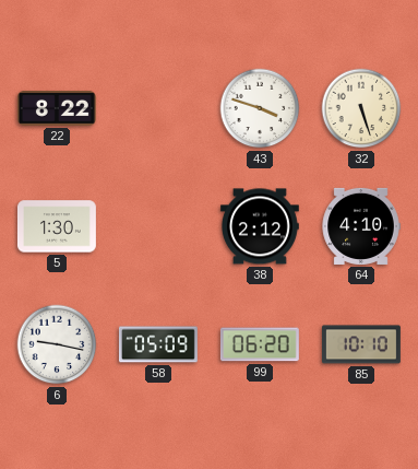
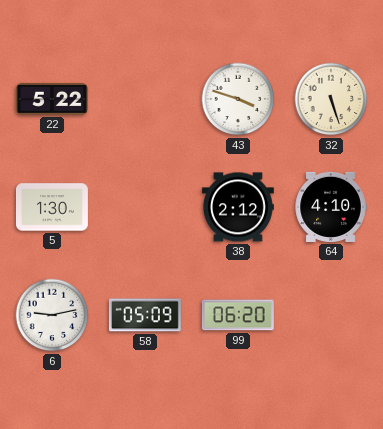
22: 8:22 -> 5:22 (52, 99)
6: 9:17 -> 9:13 (52, 315)
85: 10:10 -> none (361, 344)
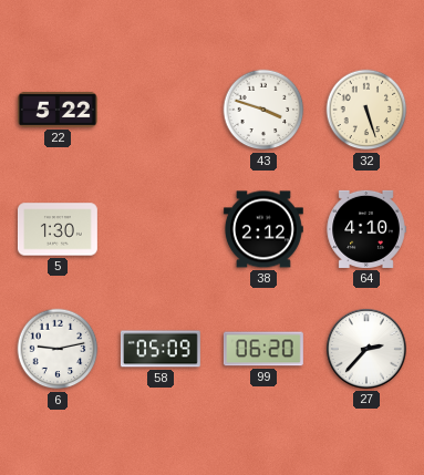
27: none -> 2:37 (366, 349)
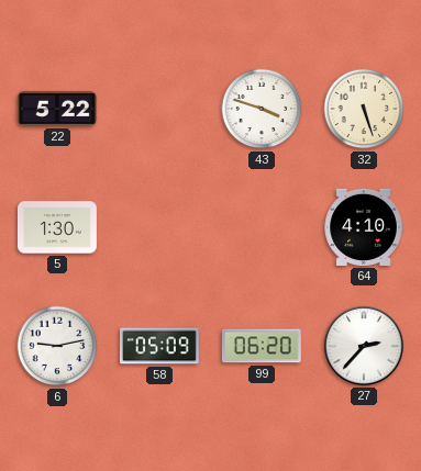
38: 2:12 -> none (263, 229)
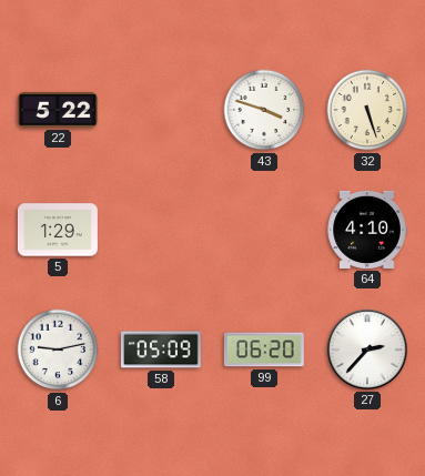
5: 1:30 -> 1:29 (58, 230)
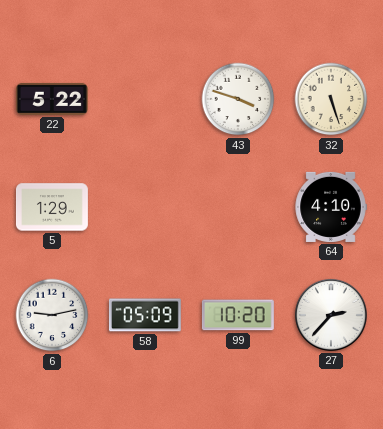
99: 06:20 -> 10:20 (238, 315)
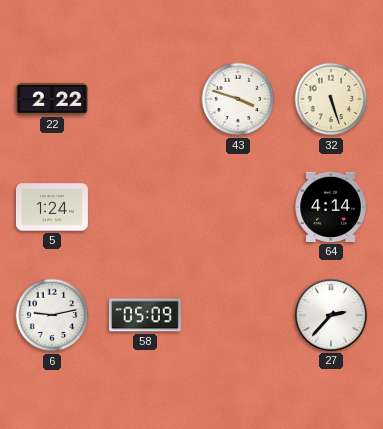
22: 5:22 -> 2:22 (52, 99)
5: 1:29 -> 1:24 (52, 207)
64: 4:10 -> 4:14 (331, 207)
99: 10:20 -> none (238, 315)
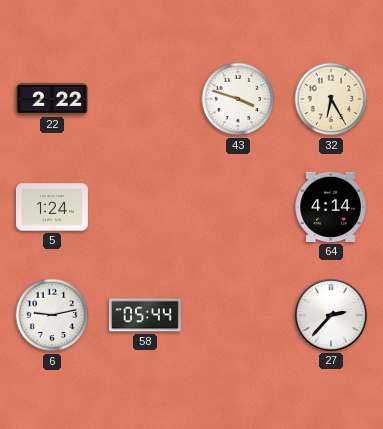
32: 5:27 -> 6:25 (331, 99)
58: 05:09 -> 05:44 (145, 315)
